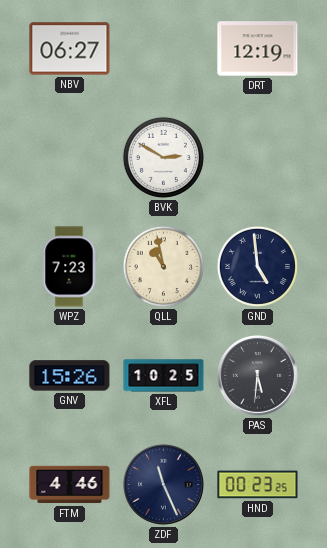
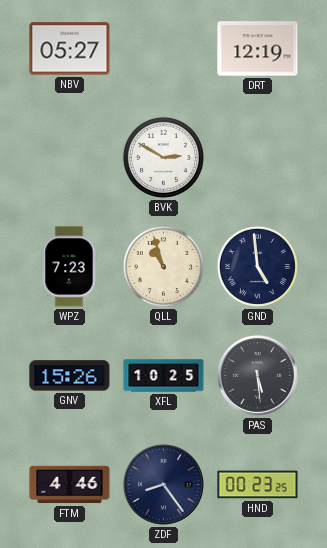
NBV: 06:27 -> 05:27 (70, 49)
QLL: 10:58 -> 10:57 (163, 266)
PAS: 5:31 -> 5:29 (257, 375)
ZDF: 11:26 -> 8:24 (163, 484)
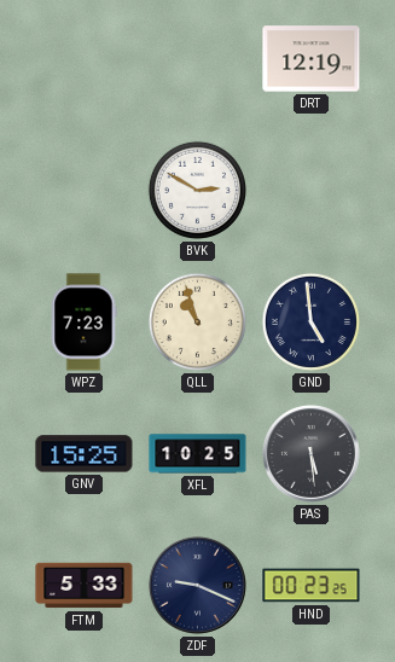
NBV: 05:27 -> none (70, 49)
GNV: 15:26 -> 15:25 (85, 454)
FTM: 4:46 -> 5:33 (85, 586)
ZDF: 8:24 -> 9:19 (197, 585)
